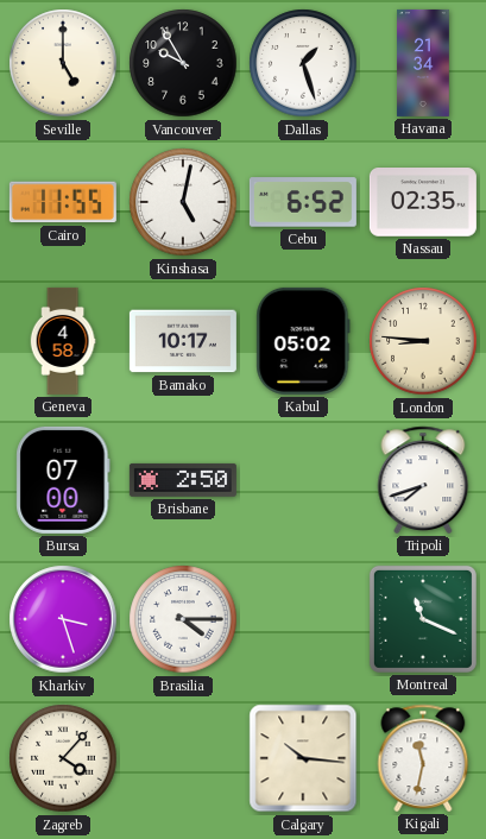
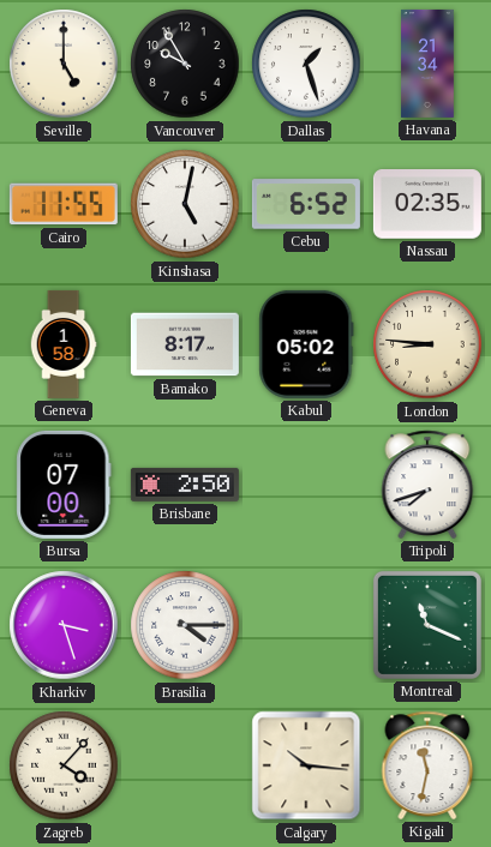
Geneva: 4:58 -> 1:58 (64, 344)
Bamako: 10:17 -> 8:17 (185, 344)
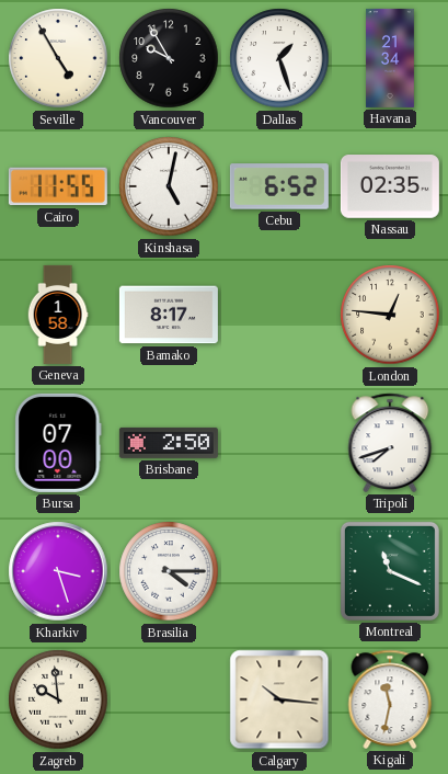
Seville: 5:00 -> 4:55 (58, 58)
Kabul: 05:02 -> none (306, 344)
London: 8:46 -> 12:46 (390, 315)
Zagreb: 4:07 -> 9:59 (58, 699)
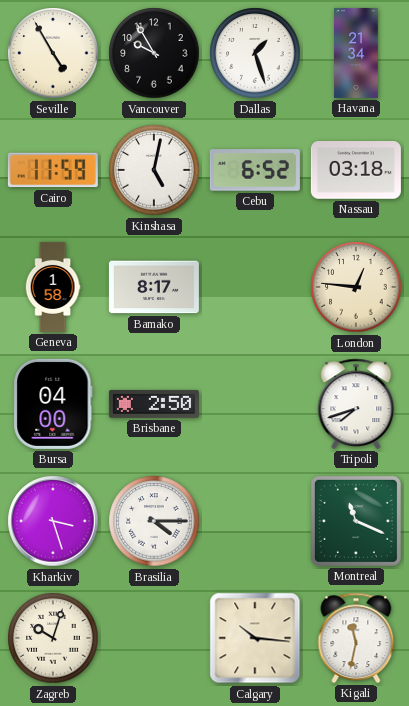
Cairo: 11:55 -> 11:59 (53, 170)
Nassau: 02:35 -> 03:18 (356, 171)
Bursa: 07:00 -> 04:00 (53, 404)
Zagreb: 9:59 -> 10:03 (53, 638)
